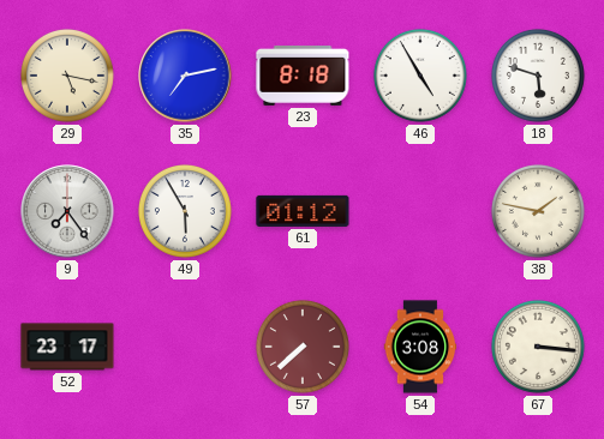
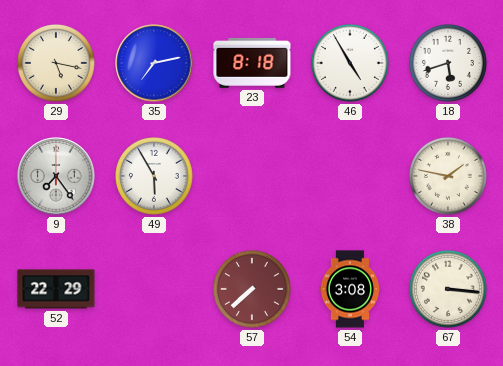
18: 5:48 -> 5:42 (448, 63)
61: 01:12 -> none (303, 211)
52: 23:17 -> 22:29 (56, 289)
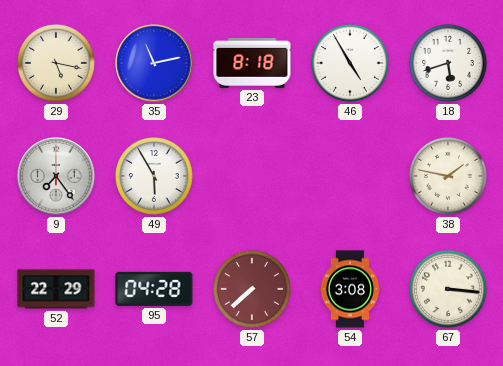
35: 7:13 -> 11:13 (154, 63)
95: none -> 04:28 (154, 289)
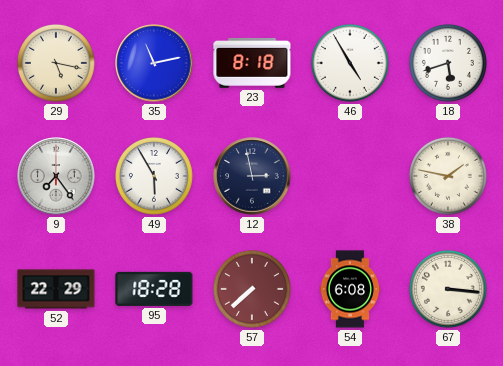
12: none -> 2:58 (252, 176)
95: 04:28 -> 18:28 (154, 289)
54: 3:08 -> 6:08 (350, 289)
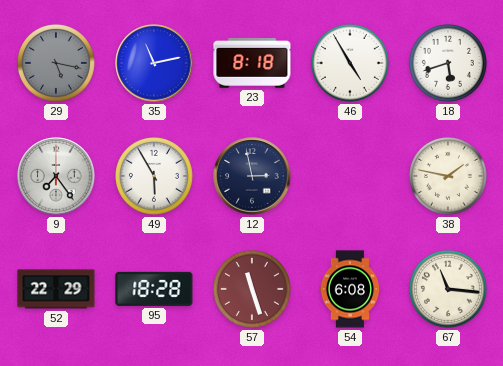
29 dial: cream -> grey (56, 63)
57: 7:38 -> 11:27 (252, 289)
67: 3:16 -> 11:16 (448, 289)
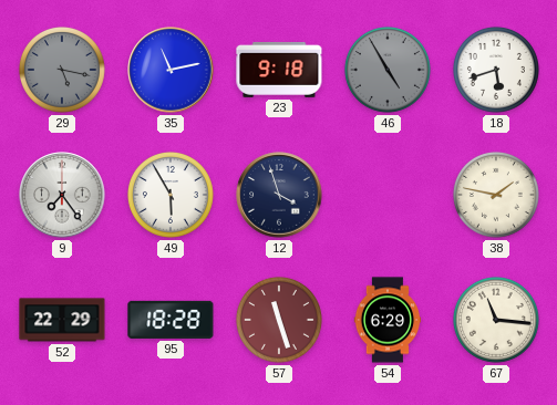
23: 8:18 -> 9:18 (279, 70)
46 dial: white -> grey (388, 70)
12: 2:58 -> 3:57 (279, 195)
54: 6:08 -> 6:29 (388, 320)
